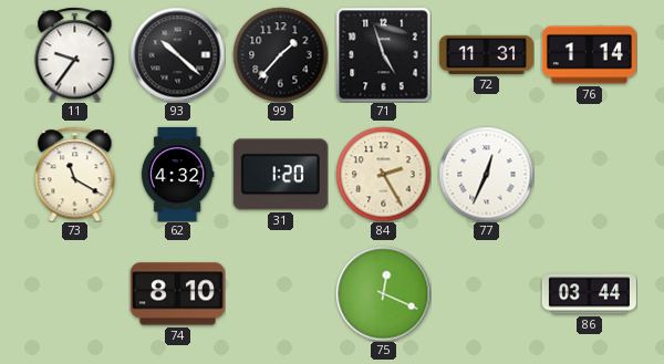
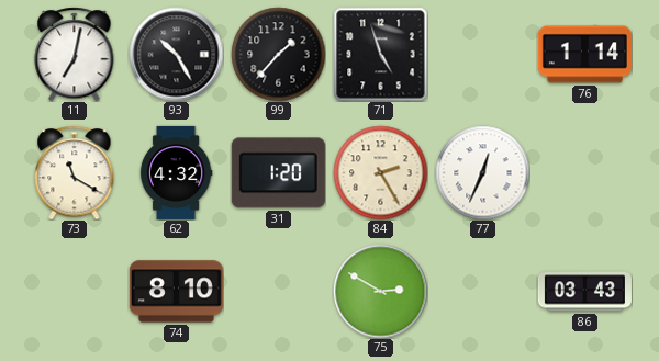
11: 9:36 -> 7:02 (75, 54)
93: 10:22 -> 10:25 (176, 54)
72: 11:31 -> none (486, 54)
75: 12:19 -> 2:50 (380, 291)
86: 03:44 -> 03:43 (584, 292)
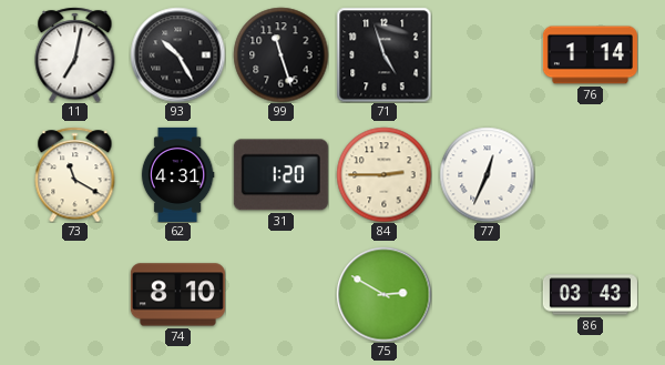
99: 1:37 -> 11:27 (280, 54)
62: 4:32 -> 4:31 (177, 174)
84: 2:25 -> 2:45 (383, 174)
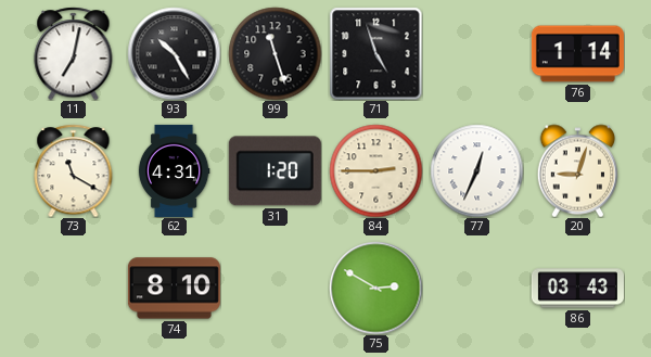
20: none -> 9:03 (578, 170)
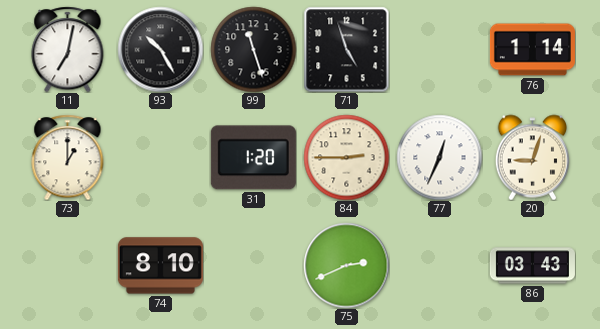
73: 11:20 -> 1:00 (68, 157)
62: 4:31 -> none (174, 170)
75: 2:50 -> 2:41 (346, 265)
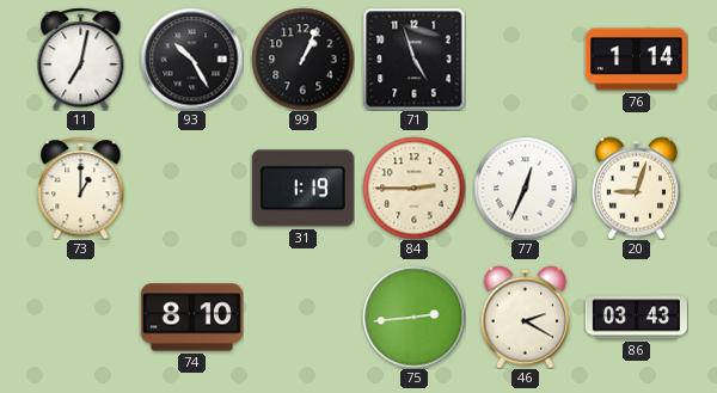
99: 11:27 -> 1:04 (302, 59)
31: 1:20 -> 1:19 (302, 189)
75: 2:41 -> 2:44 (413, 317)
46: none -> 2:20 (526, 317)
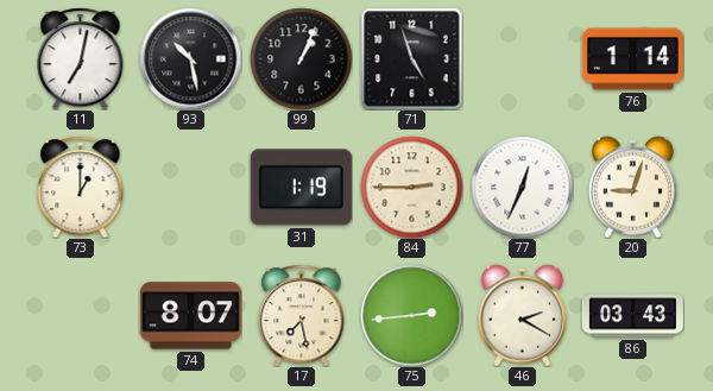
93: 10:25 -> 10:28 (190, 58)
74: 8:10 -> 8:07 (190, 316)
17: none -> 7:28 (302, 315)
